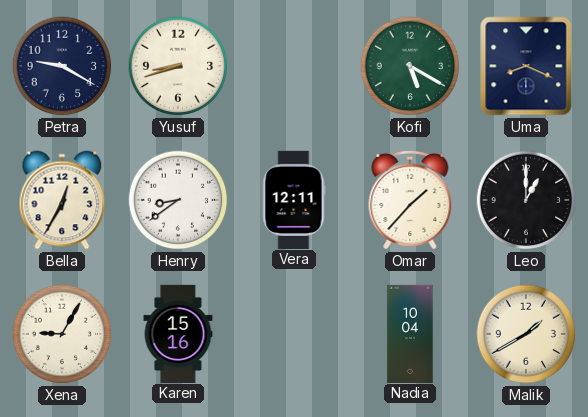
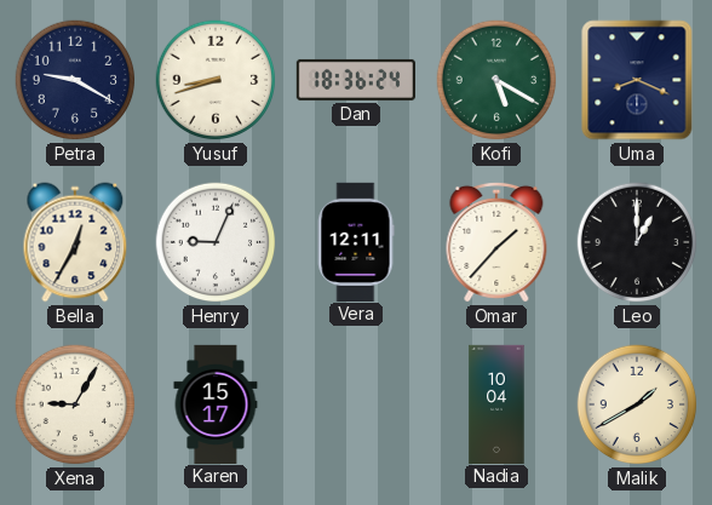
Dan: none -> 18:36 (356, 80)
Henry: 8:39 -> 9:04 (216, 242)
Karen: 15:16 -> 15:17 (216, 403)
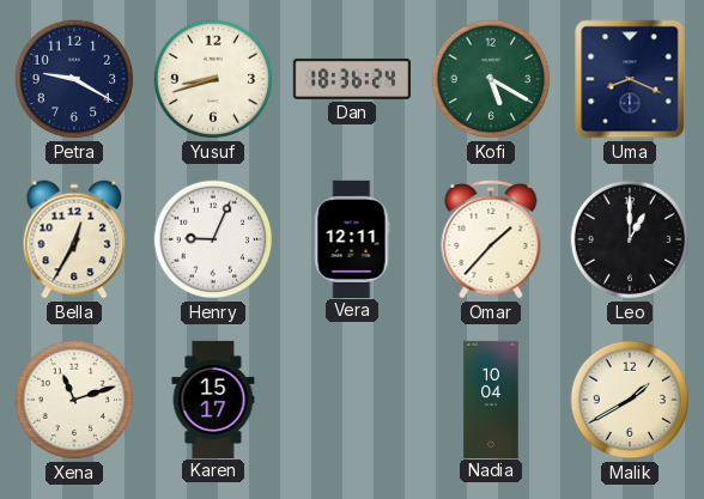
Xena: 9:05 -> 11:12 (74, 400)
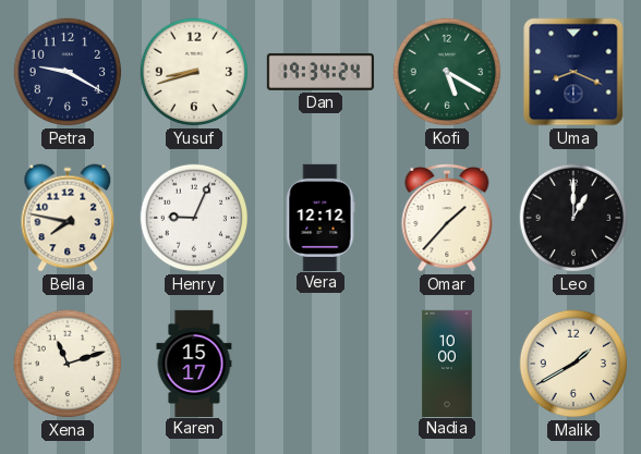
Dan: 18:36 -> 19:34 (320, 72)
Bella: 12:35 -> 7:47 (68, 218)
Vera: 12:11 -> 12:12 (320, 217)
Nadia: 10:04 -> 10:00 (447, 363)
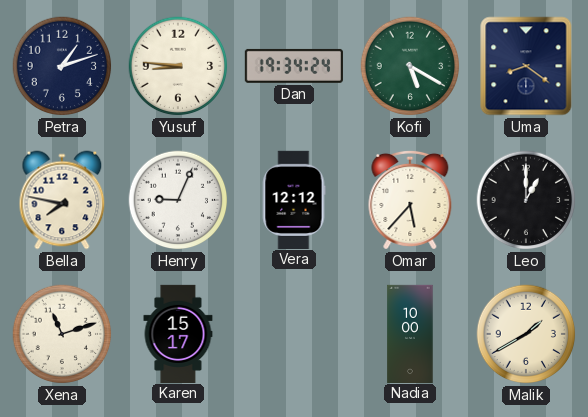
Petra: 9:20 -> 1:12 (62, 66)
Yusuf: 8:42 -> 8:46 (178, 66)
Uma: 8:19 -> 8:21 (526, 66)
Omar: 1:37 -> 5:37 (410, 200)
